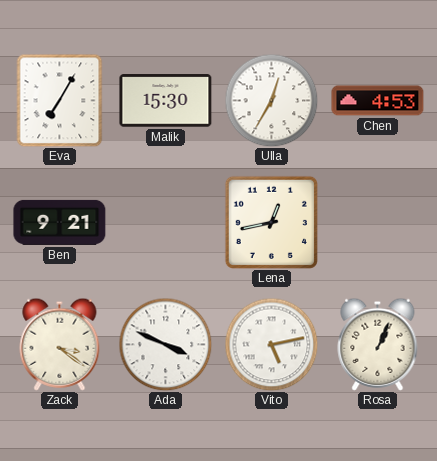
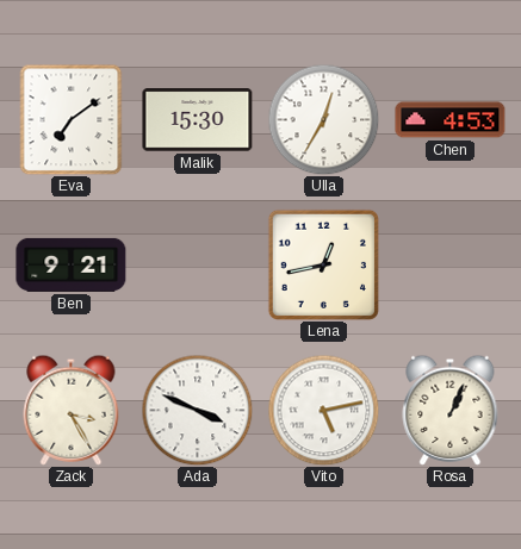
Eva: 7:05 -> 7:09 (72, 119)
Zack: 3:21 -> 3:25 (72, 410)
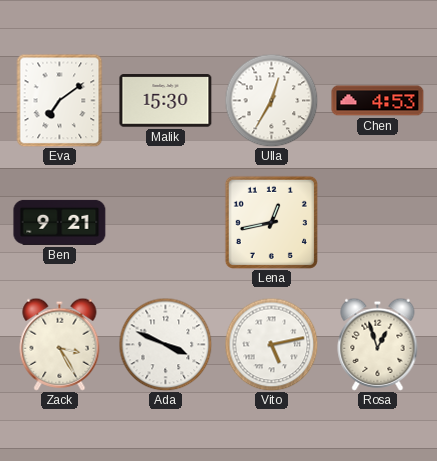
Rosa: 1:04 -> 12:57 (378, 344)
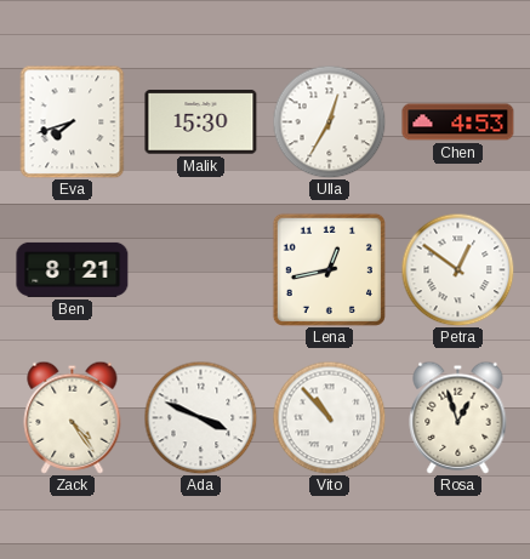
Eva: 7:09 -> 7:42 (73, 121)
Ben: 9:21 -> 8:21 (73, 269)
Petra: none -> 12:51 (457, 269)
Zack: 3:25 -> 4:24 (73, 417)
Vito: 5:13 -> 10:53 (329, 417)
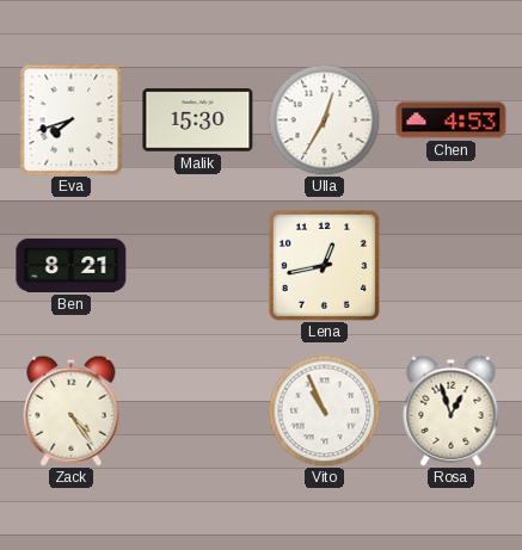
Petra: 12:51 -> none (457, 269)
Ada: 3:49 -> none (200, 417)
Vito: 10:53 -> 10:56 (324, 410)
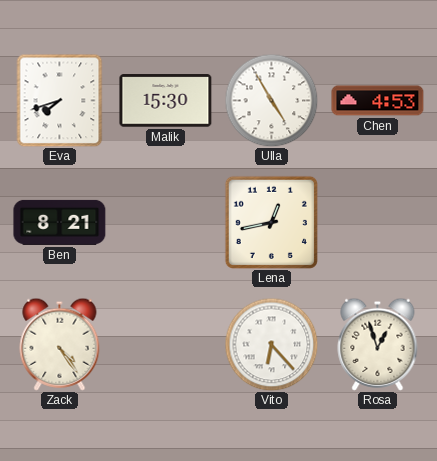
Ulla: 12:35 -> 4:55 (271, 100)
Vito: 10:56 -> 6:23 (271, 344)
